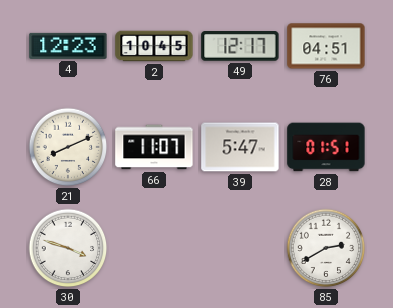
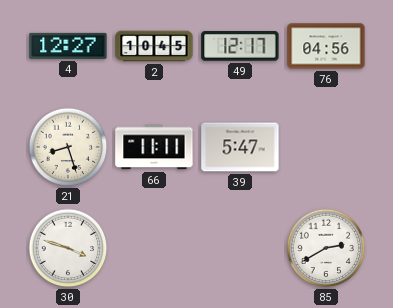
4: 12:23 -> 12:27 (68, 46)
76: 04:51 -> 04:56 (326, 46)
21: 8:11 -> 8:27 (68, 147)
66: 11:07 -> 11:11 (154, 147)
28: 01:51 -> none (326, 147)
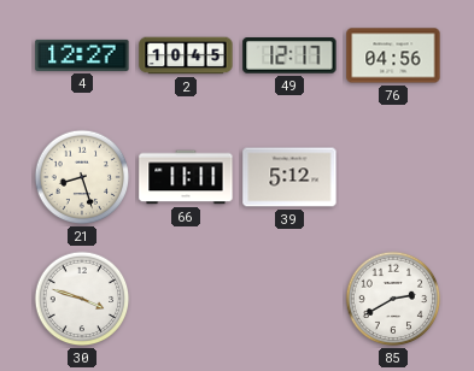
39: 5:47 -> 5:12 (289, 177)
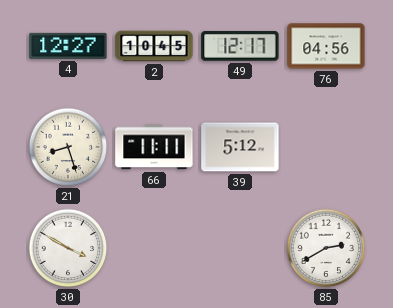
30: 3:48 -> 3:50 (68, 248)
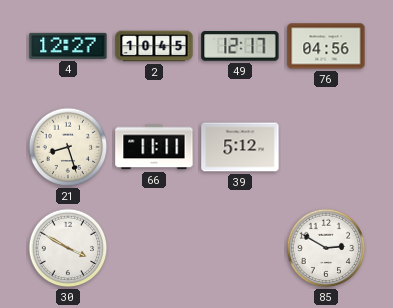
85: 2:40 -> 2:50 (326, 248)
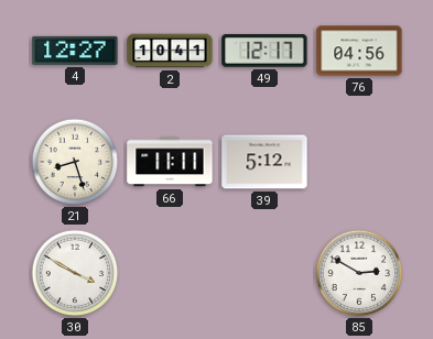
2: 10:45 -> 10:41 (170, 51)
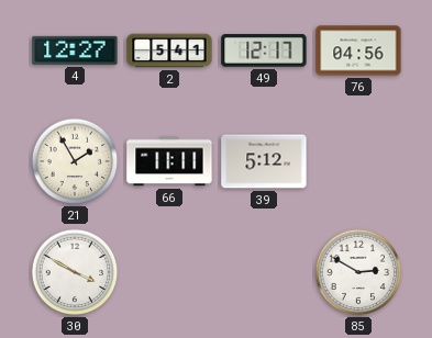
2: 10:41 -> 5:41 (169, 50)
21: 8:27 -> 1:55 (75, 161)
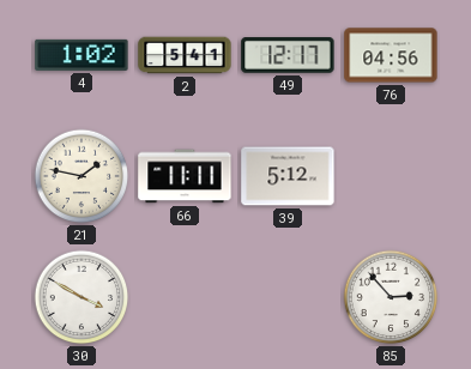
4: 12:27 -> 1:02 (81, 55)
21: 1:55 -> 1:47 (81, 176)
85: 2:50 -> 2:53 (391, 297)
